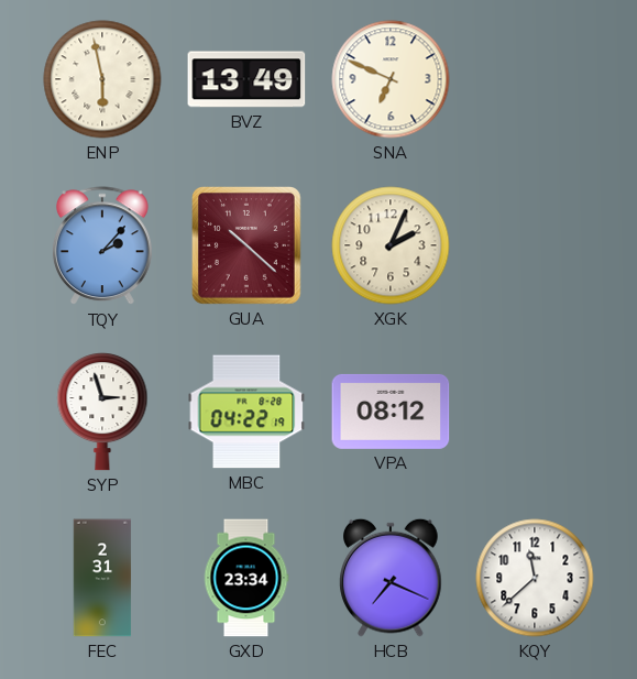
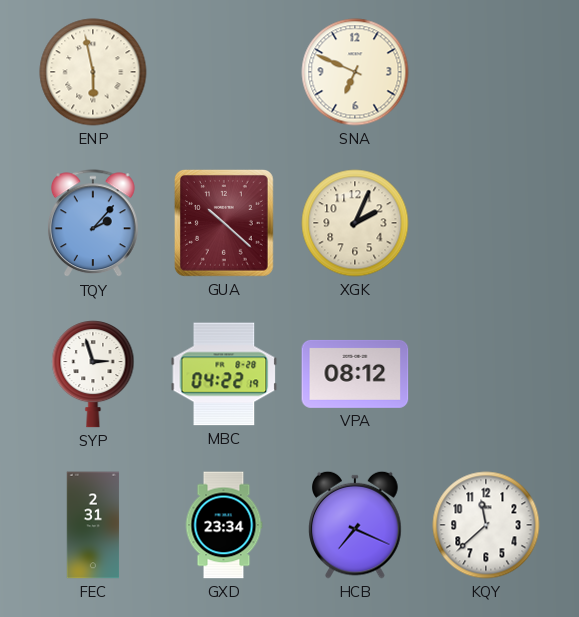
BVZ: 13:49 -> none (246, 79)
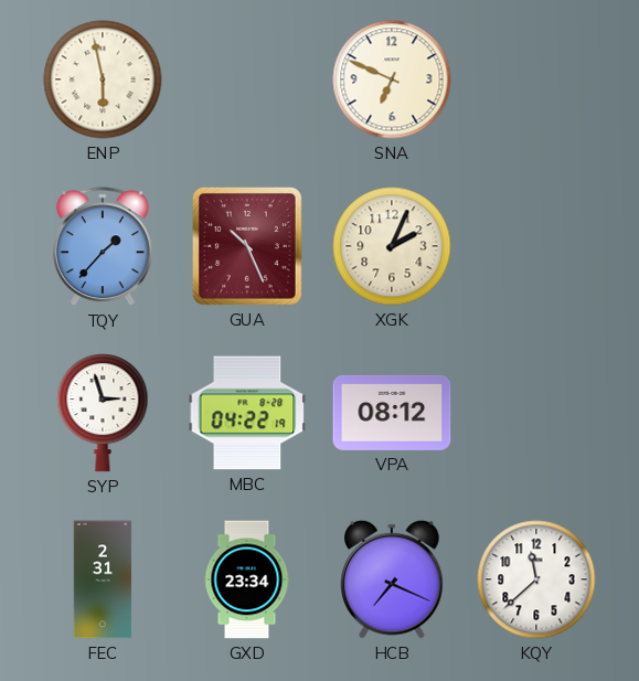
TQY: 2:07 -> 1:37 (103, 247)
GUA: 10:22 -> 10:26 (247, 247)
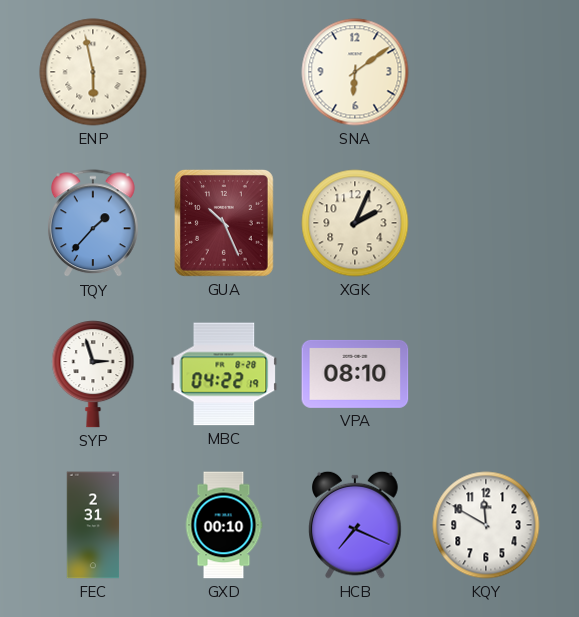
SNA: 6:49 -> 6:09 (355, 72)
VPA: 08:12 -> 08:10 (355, 374)
GXD: 23:34 -> 00:10 (224, 525)
KQY: 11:38 -> 11:50 (486, 525)
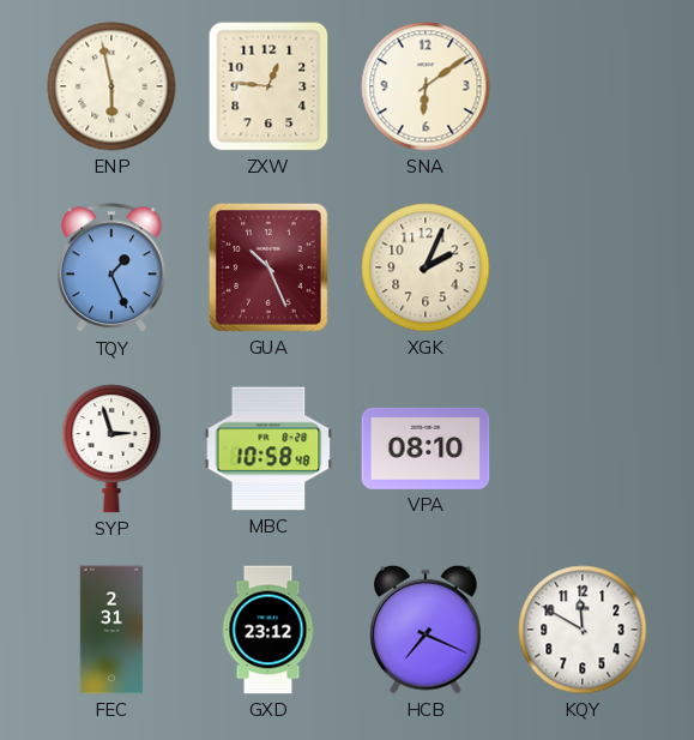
ZXW: none -> 12:46 (268, 86)
TQY: 1:37 -> 1:26 (111, 269)
MBC: 04:22 -> 10:58 (268, 449)
GXD: 00:10 -> 23:12 (268, 630)
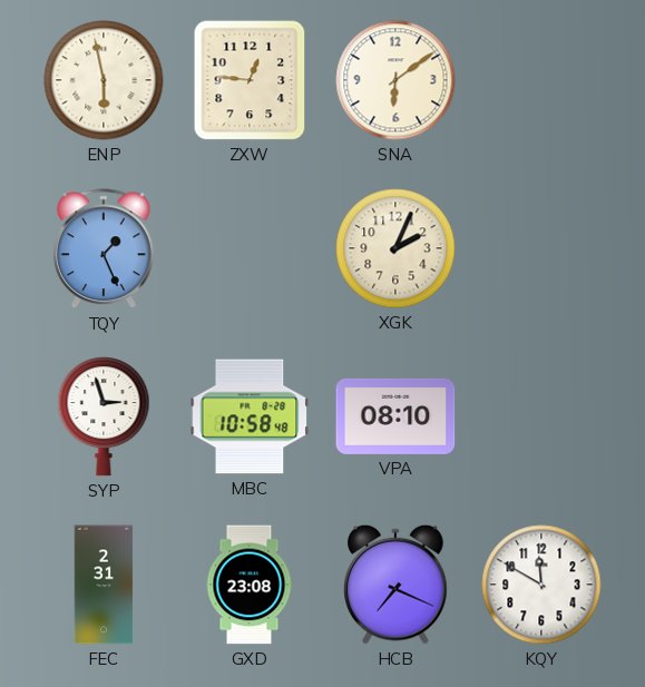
GUA: 10:26 -> none (268, 269)
GXD: 23:12 -> 23:08 (250, 585)
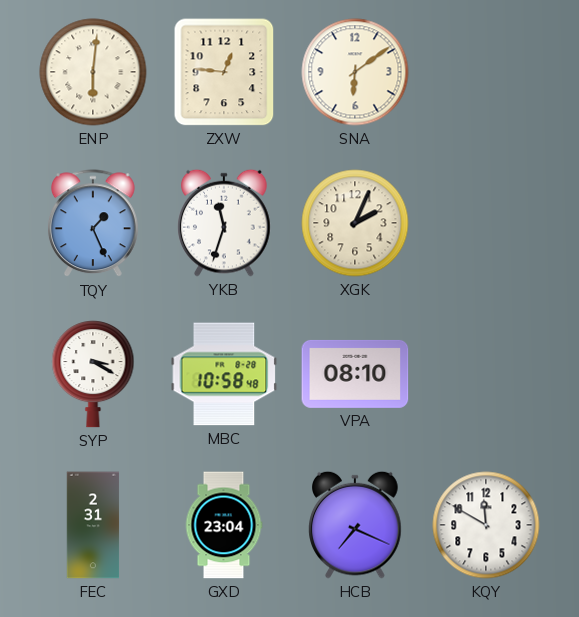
ENP: 5:58 -> 6:01 (93, 72)
YKB: none -> 11:33 (224, 223)
SYP: 2:57 -> 3:20 (93, 375)
GXD: 23:08 -> 23:04 (224, 525)
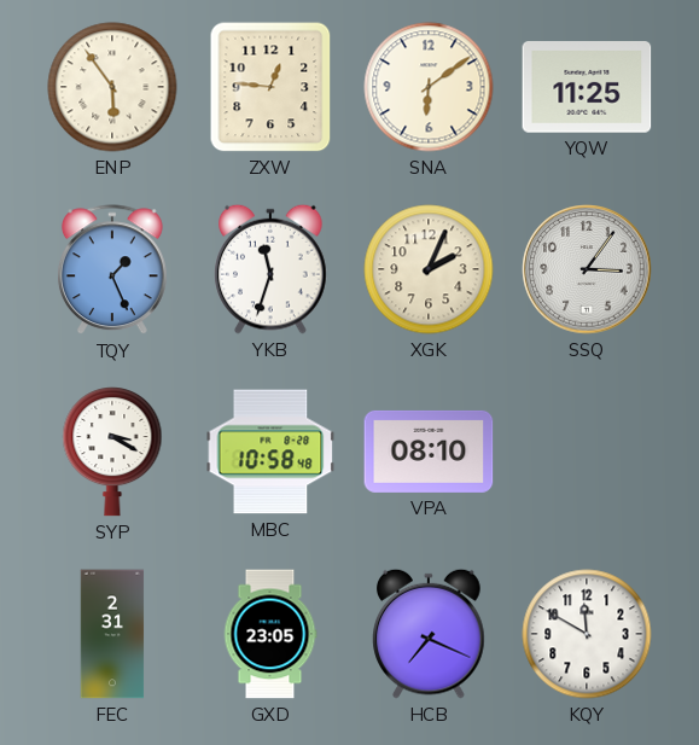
ENP: 6:01 -> 5:54 (112, 87)
YQW: none -> 11:25 (587, 88)
SSQ: none -> 3:06 (587, 269)
GXD: 23:04 -> 23:05 (270, 634)
